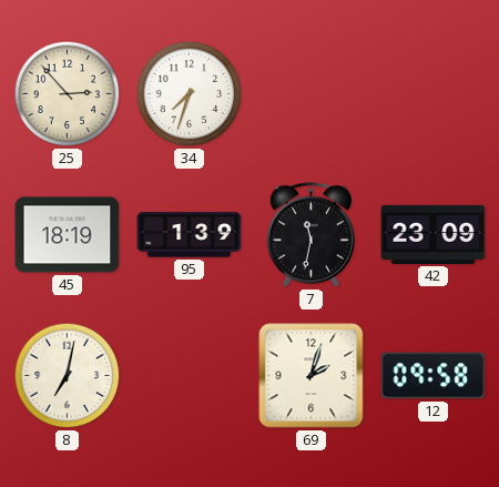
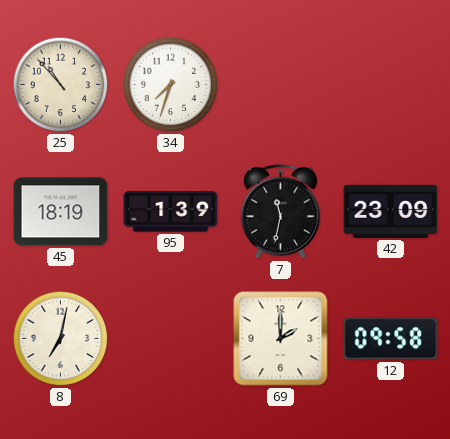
25: 2:53 -> 10:53 (61, 85)
69: 2:03 -> 2:00 (281, 339)
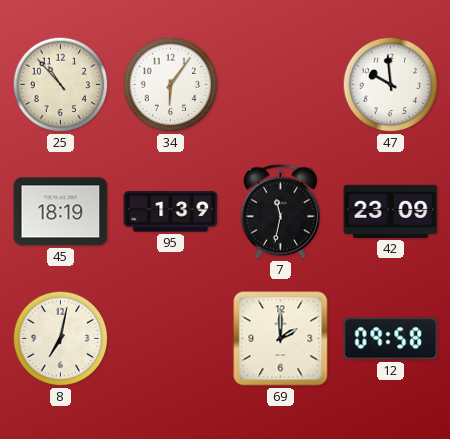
34: 7:33 -> 6:06 (171, 85)
47: none -> 9:59 (391, 85)
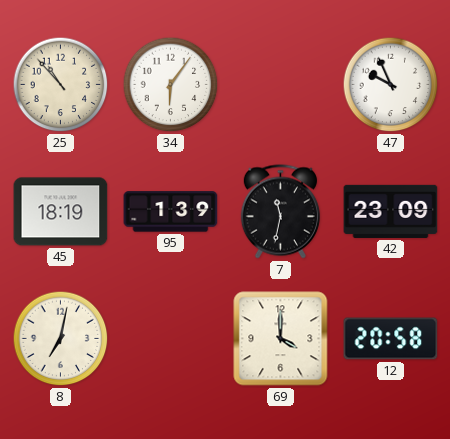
47: 9:59 -> 9:56 (391, 85)
69: 2:00 -> 4:00 (281, 339)
12: 09:58 -> 20:58 (391, 339)
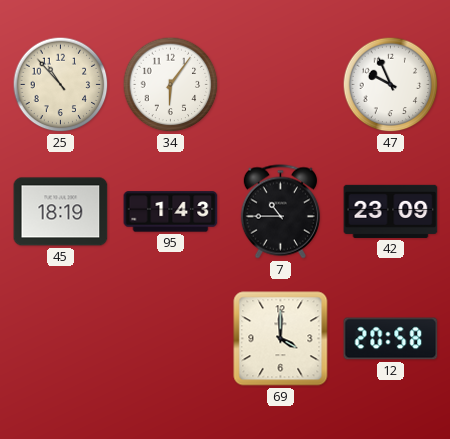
95: 1:39 -> 1:43 (171, 212)
7: 11:32 -> 10:45 (280, 212)
8: 7:02 -> none (61, 339)
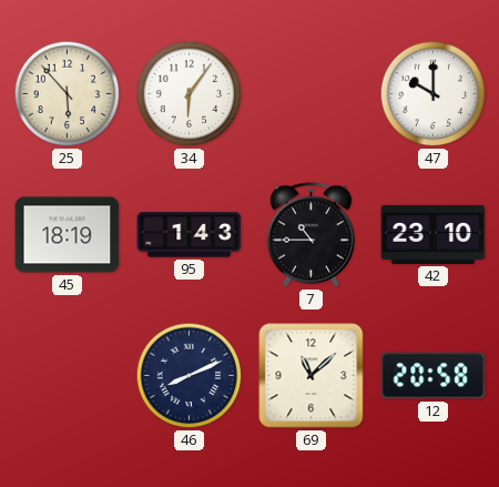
25: 10:53 -> 5:53 (68, 94)
47: 9:56 -> 10:00 (434, 94)
42: 23:09 -> 23:10 (434, 234)
46: none -> 8:11 (190, 376)
69: 4:00 -> 11:08 (312, 376)
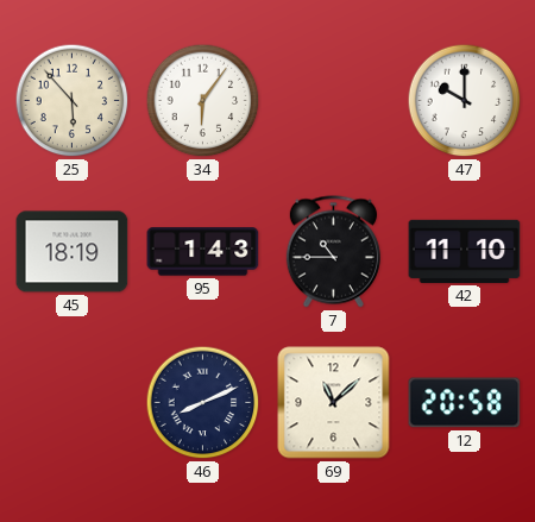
42: 23:10 -> 11:10 (465, 251)
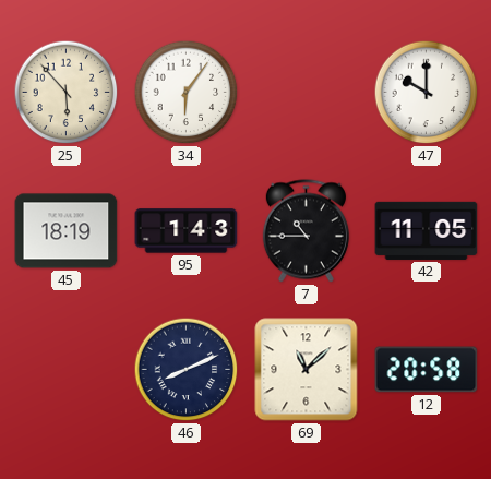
42: 11:10 -> 11:05 (427, 230)
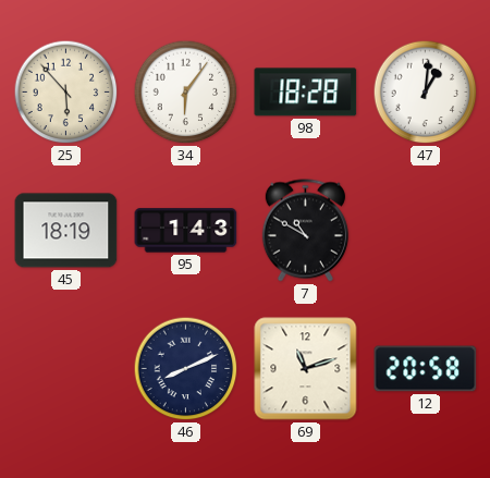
98: none -> 18:28 (306, 93)
47: 10:00 -> 1:01 (426, 93)
7: 10:45 -> 10:50 (305, 231)
42: 11:05 -> none (427, 230)
69: 11:08 -> 11:12 (306, 369)
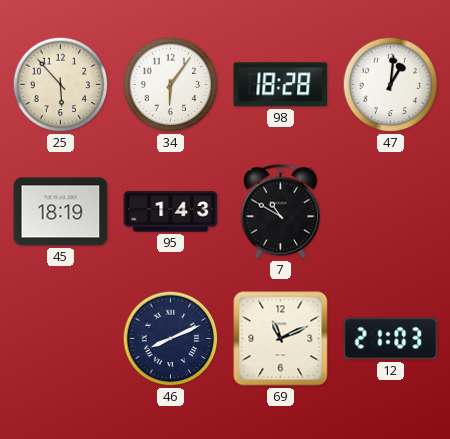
69: 11:12 -> 11:11 (281, 339)
12: 20:58 -> 21:03 (391, 339)
